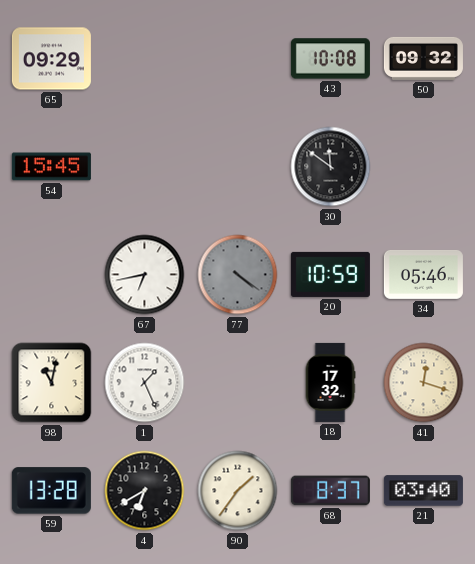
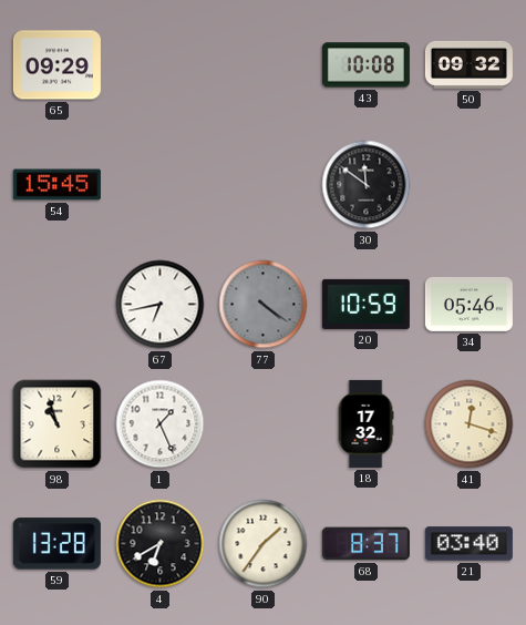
98: 11:02 -> 10:57 (58, 424)
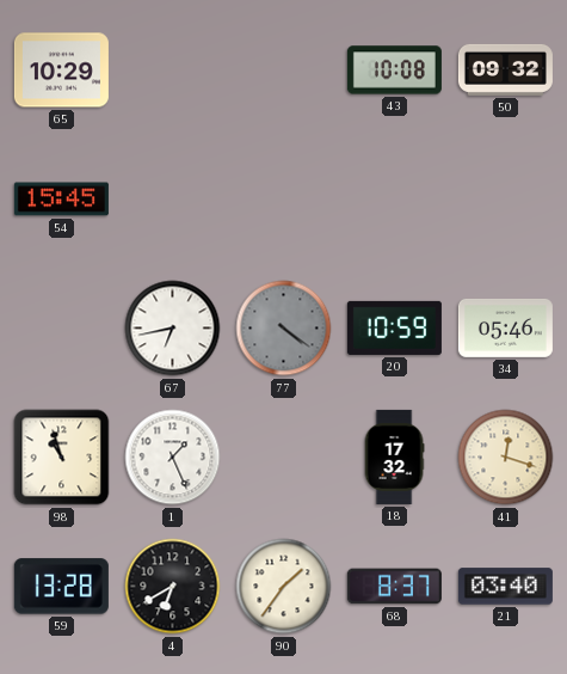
65: 09:29 -> 10:29 (61, 71)
30: 11:51 -> none (367, 185)
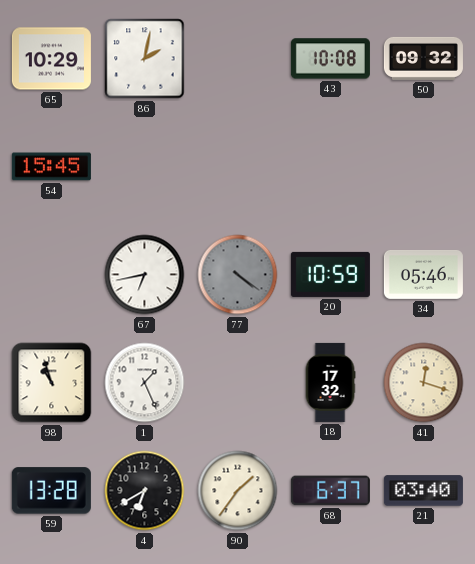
86: none -> 2:02 (145, 59)
68: 8:37 -> 6:37 (330, 491)
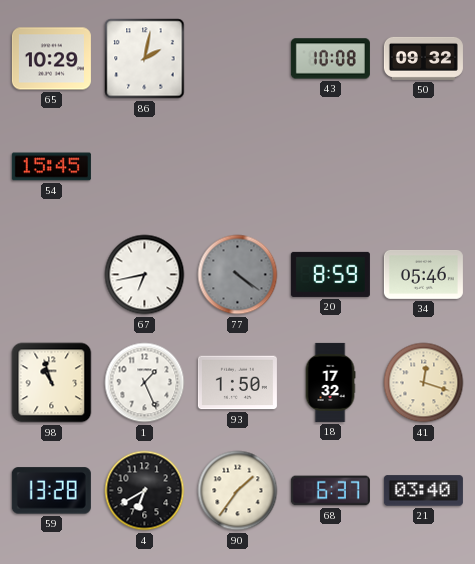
20: 10:59 -> 8:59 (330, 274)
93: none -> 1:50 (237, 383)
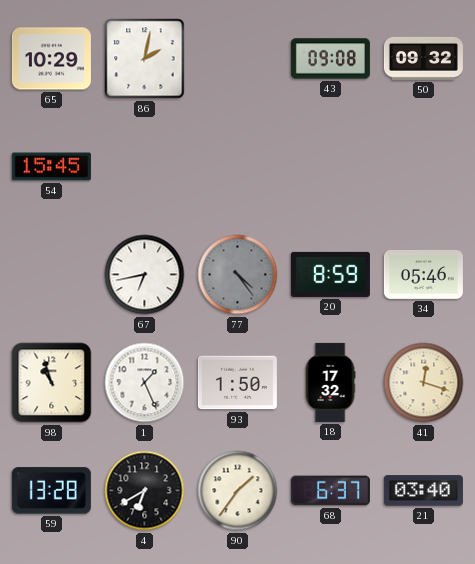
43: 10:08 -> 09:08 (330, 59)
77: 4:21 -> 4:24 (238, 275)
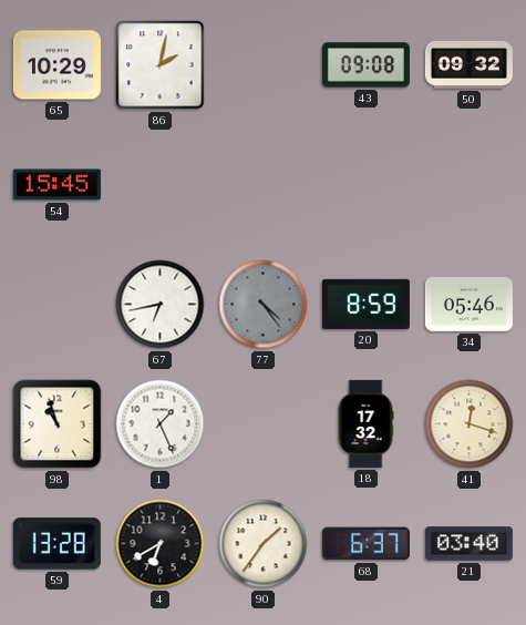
93: 1:50 -> none (237, 383)
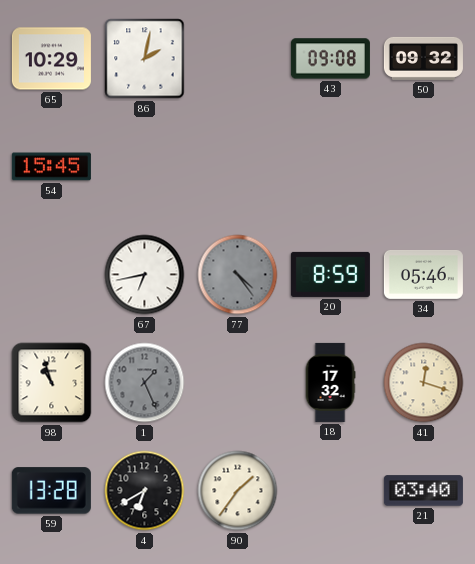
1 dial: white -> grey (145, 383)
68: 6:37 -> none (365, 544)
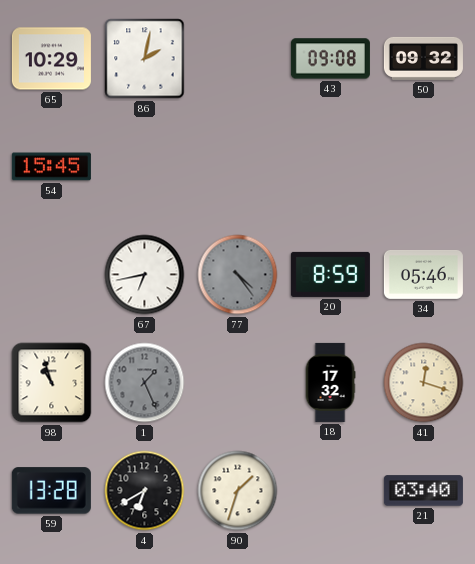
90: 1:36 -> 1:33 (238, 491)
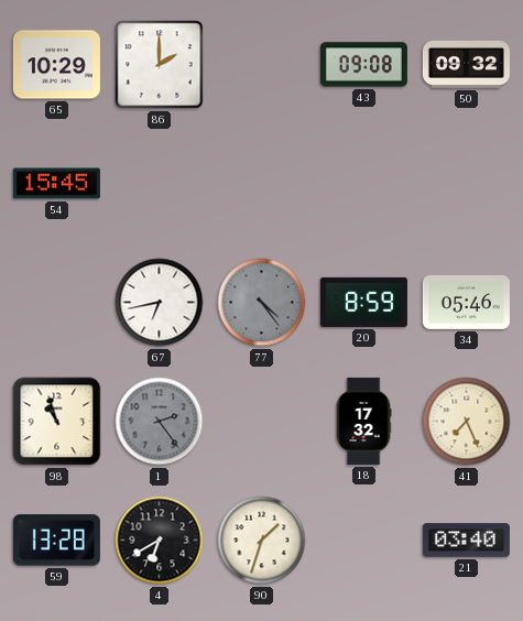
86: 2:02 -> 2:00 (160, 65)
1: 1:26 -> 2:24 (160, 422)
41: 12:18 -> 7:26 (467, 422)
